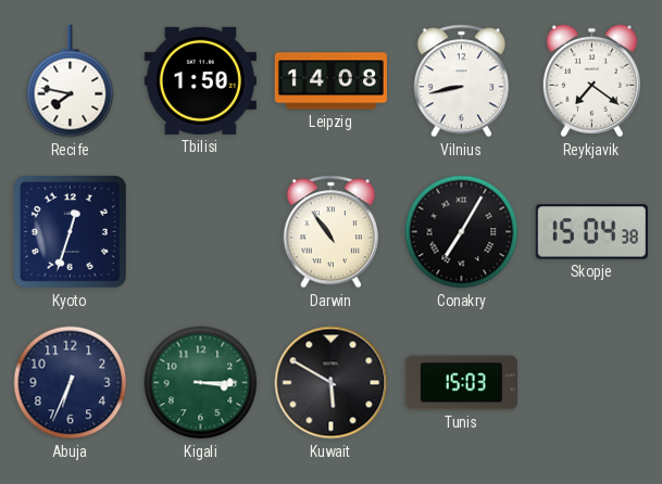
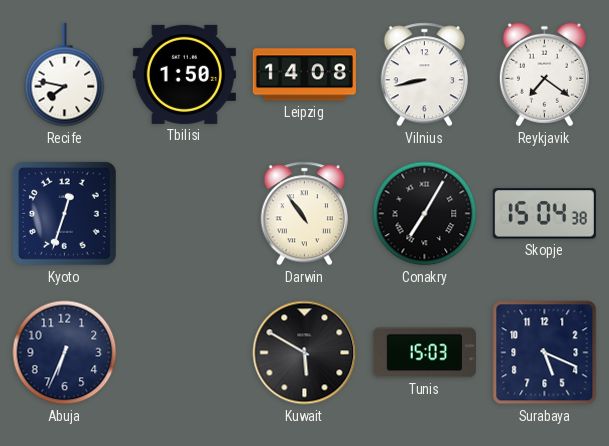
Kigali: 3:15 -> none (201, 383)
Surabaya: none -> 5:19 (545, 353)
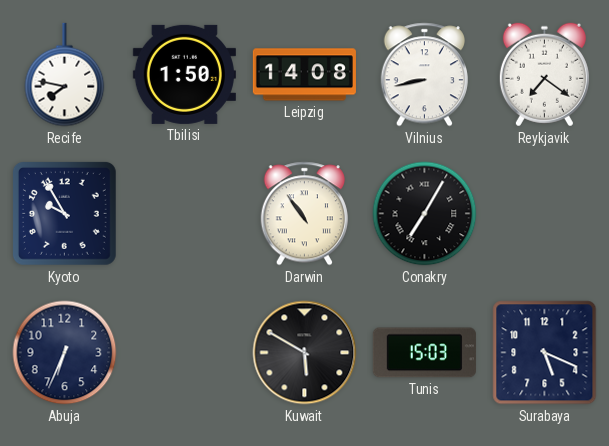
Kyoto: 12:33 -> 9:55 (64, 213)
Skopje: 15:04 -> none (544, 214)
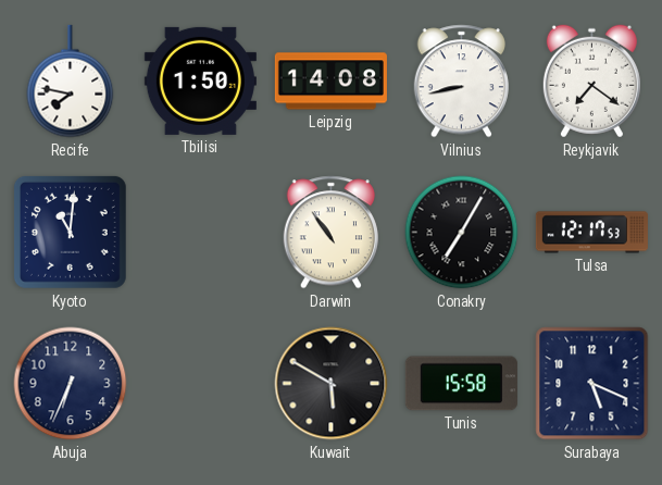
Kyoto: 9:55 -> 11:01 (70, 232)
Tulsa: none -> 12:17 (591, 233)
Tunis: 15:03 -> 15:58 (461, 384)
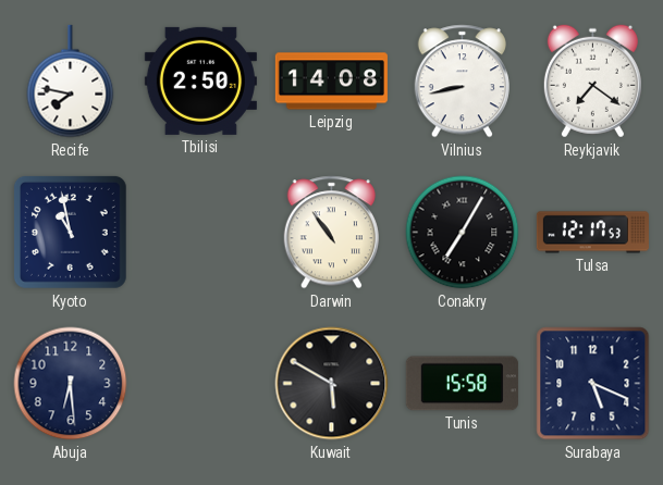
Tbilisi: 1:50 -> 2:50 (200, 80)
Kyoto: 11:01 -> 10:58 (70, 232)
Abuja: 6:34 -> 6:29 (71, 384)
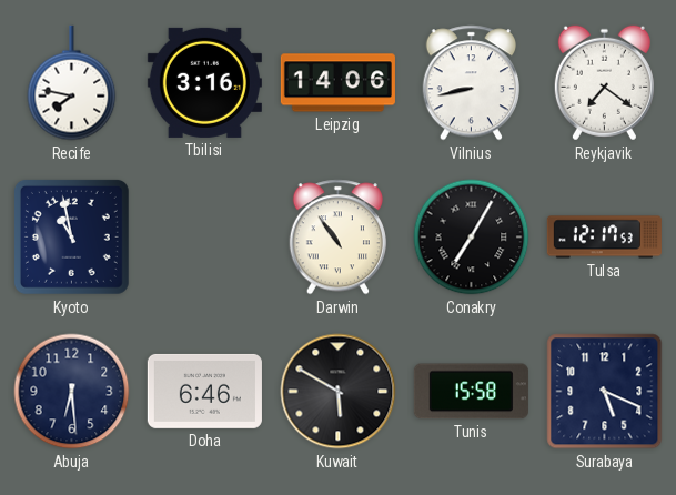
Tbilisi: 2:50 -> 3:16 (204, 82)
Leipzig: 14:08 -> 14:06 (337, 83)
Doha: none -> 6:46 (204, 391)
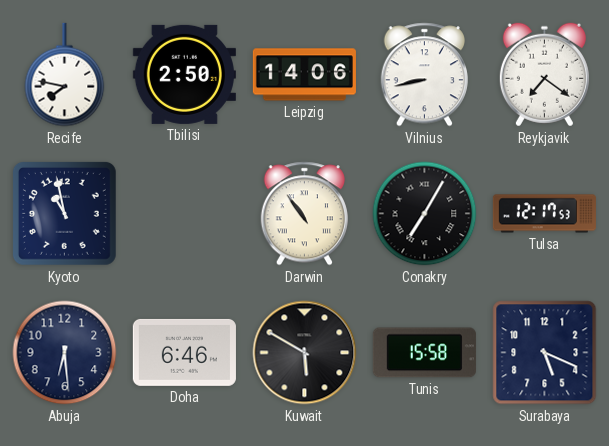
Tbilisi: 3:16 -> 2:50 (184, 74)
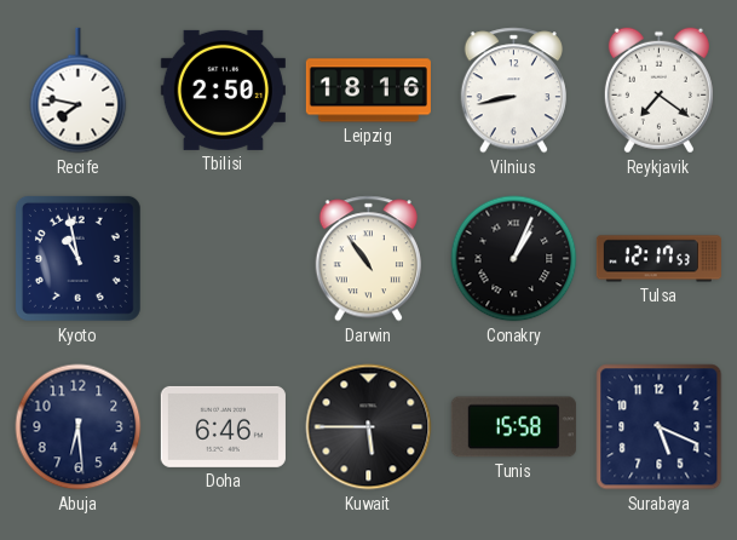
Leipzig: 14:06 -> 18:16 (368, 91)
Conakry: 7:05 -> 1:04 (514, 259)
Kuwait: 5:50 -> 5:45 (369, 427)
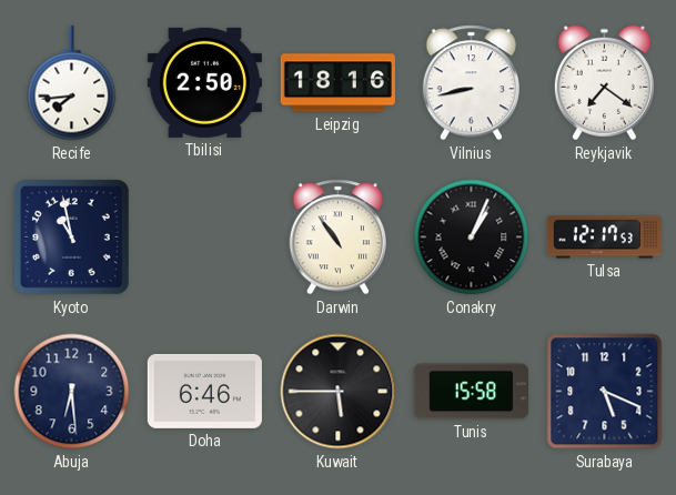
Recife: 7:47 -> 7:44 (72, 83)
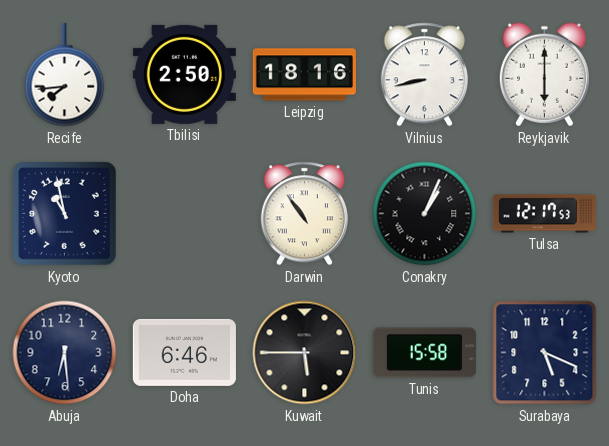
Reykjavik: 7:21 -> 6:00 (544, 75)
